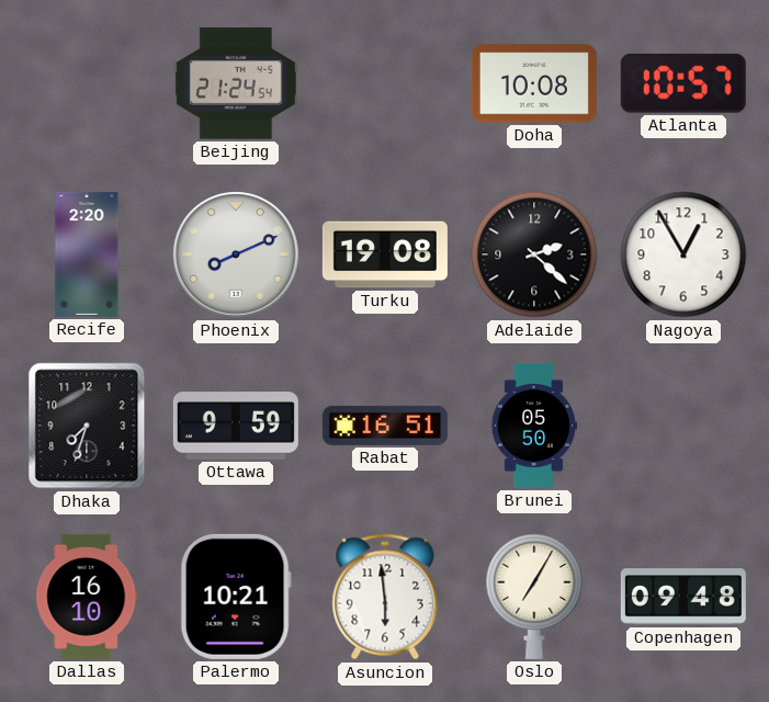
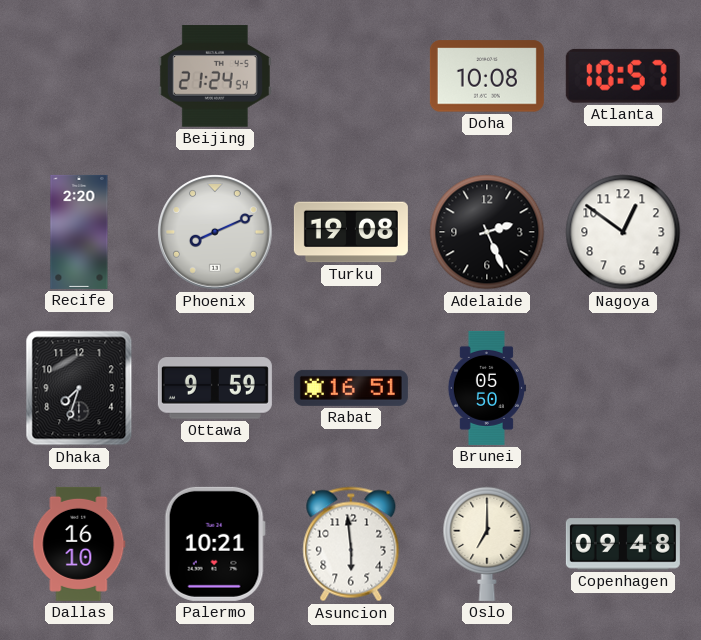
Adelaide: 2:22 -> 2:26 (487, 232)
Nagoya: 12:55 -> 12:51 (623, 232)
Oslo: 7:05 -> 7:00 (487, 544)
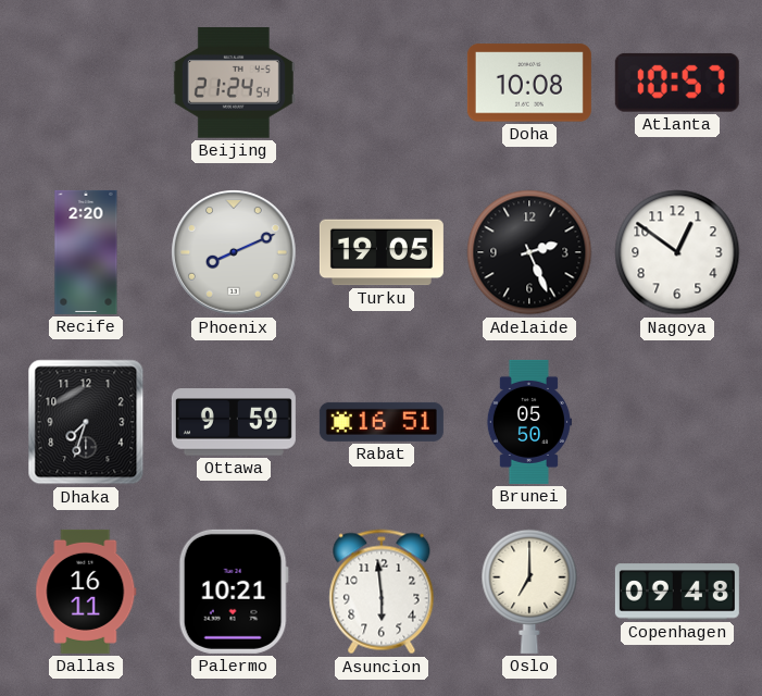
Turku: 19:08 -> 19:05 (382, 252)
Dallas: 16:10 -> 16:11 (86, 592)
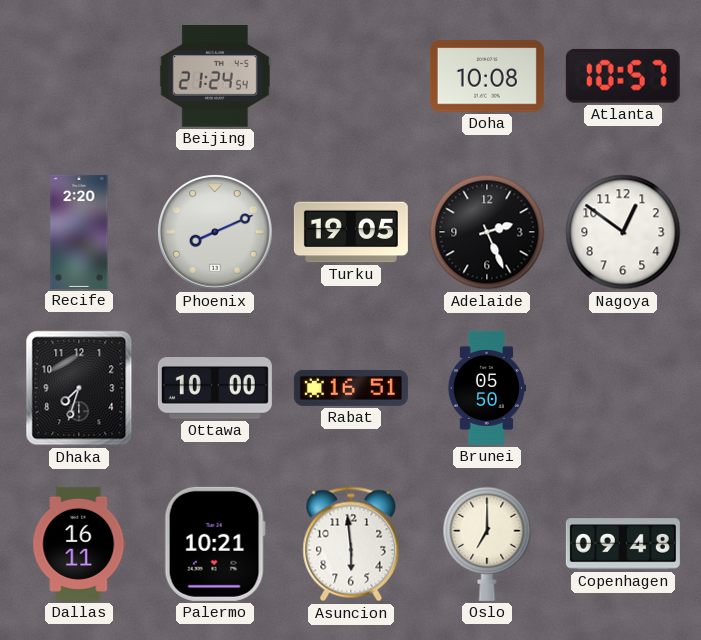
Ottawa: 9:59 -> 10:00 (215, 388)
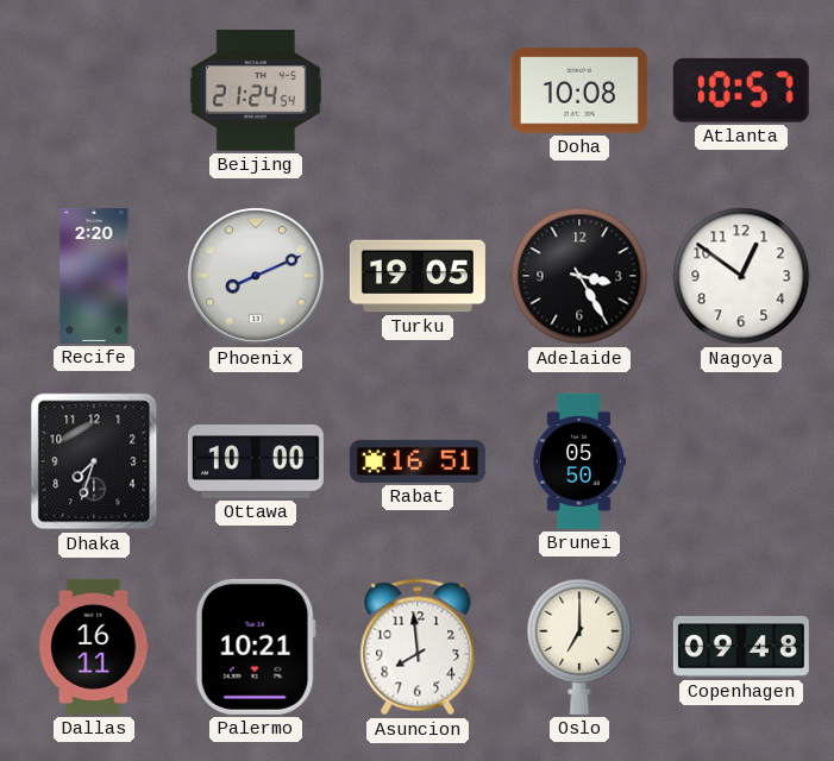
Adelaide: 2:26 -> 3:25 (579, 276)
Asuncion: 5:59 -> 7:59 (418, 647)
